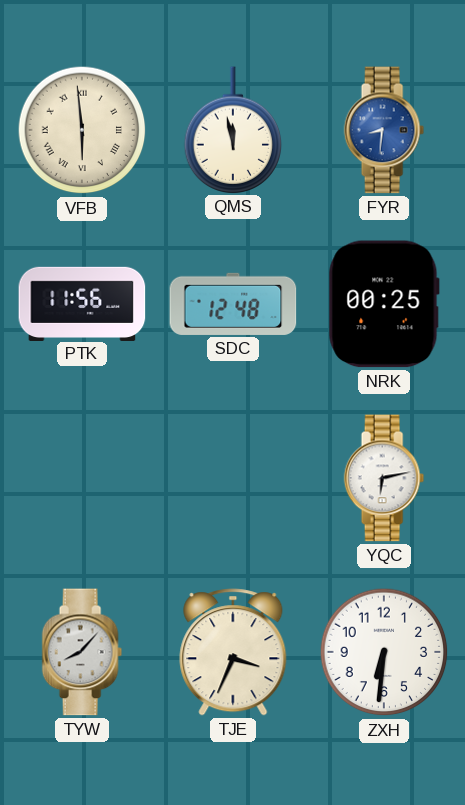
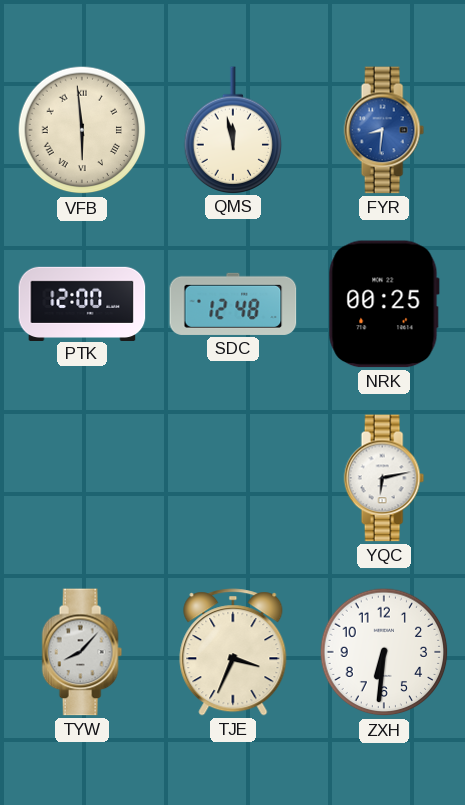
PTK: 11:56 -> 12:00 (82, 303)
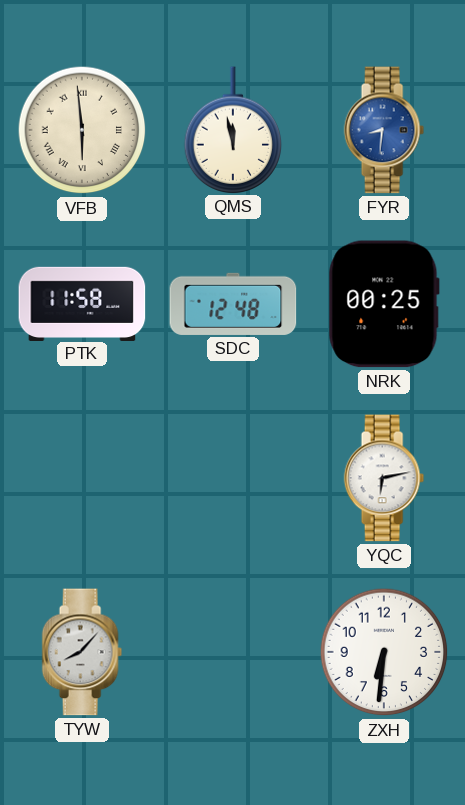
PTK: 12:00 -> 11:58 (82, 303)
TJE: 3:34 -> none (233, 652)
